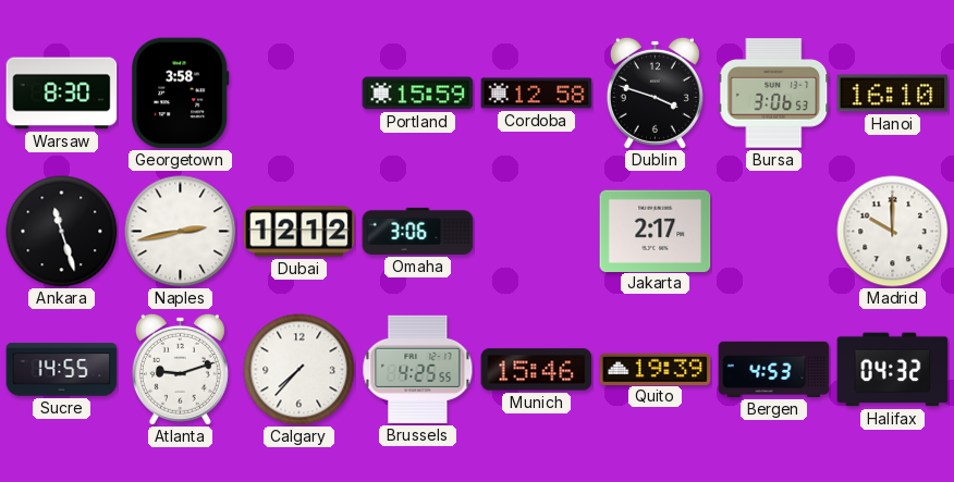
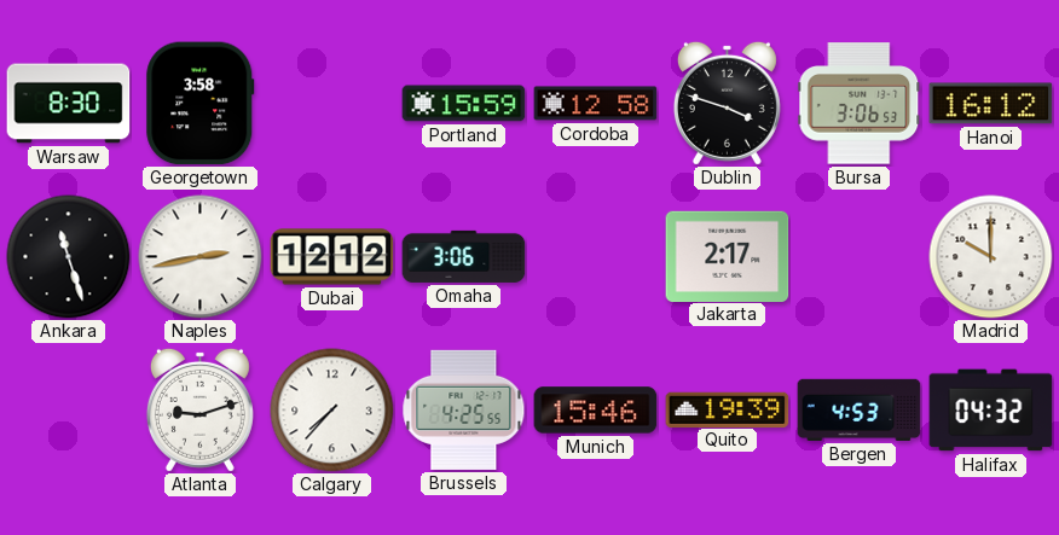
Hanoi: 16:10 -> 16:12 (991, 104)
Sucre: 14:55 -> none (62, 370)
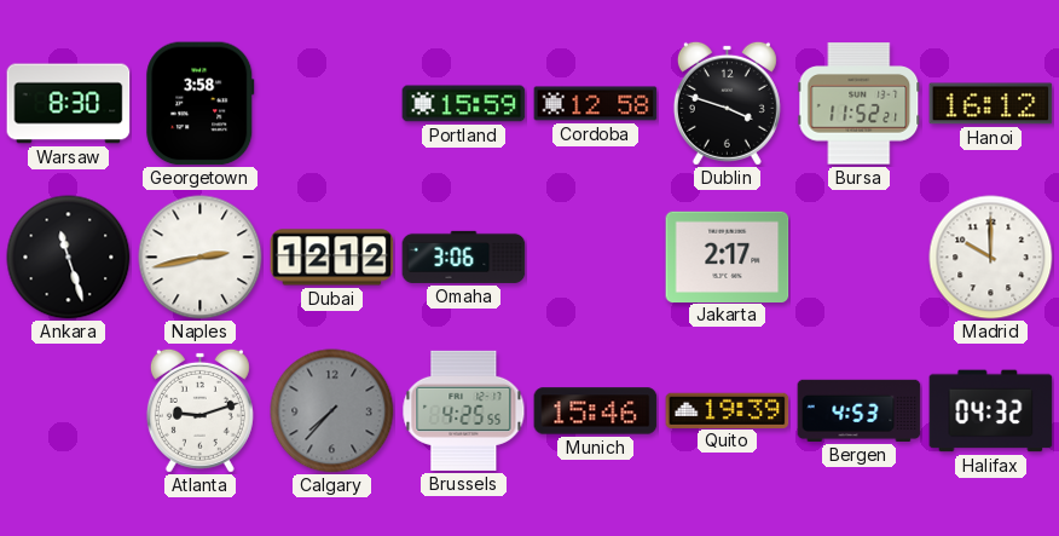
Bursa: 3:06 -> 11:52 (860, 104)
Calgary dial: white -> grey (332, 411)
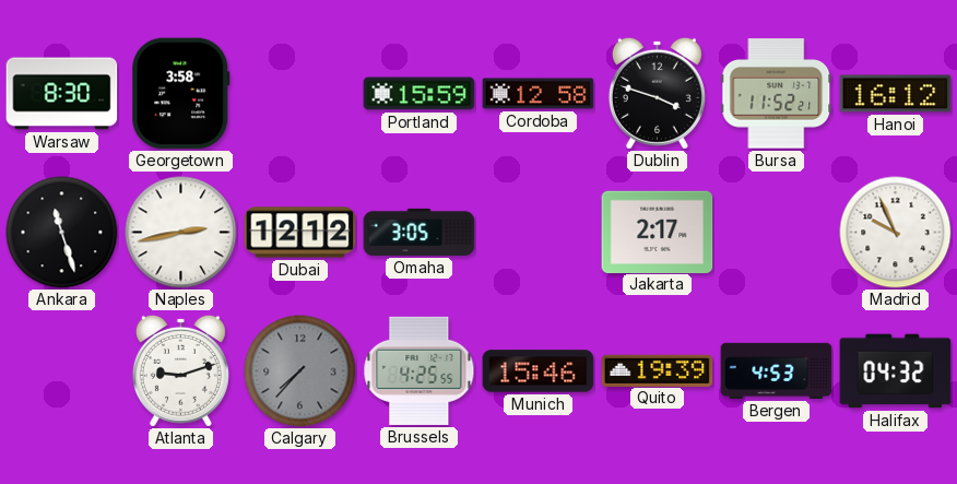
Omaha: 3:06 -> 3:05 (420, 232)
Madrid: 10:00 -> 9:56 (896, 233)
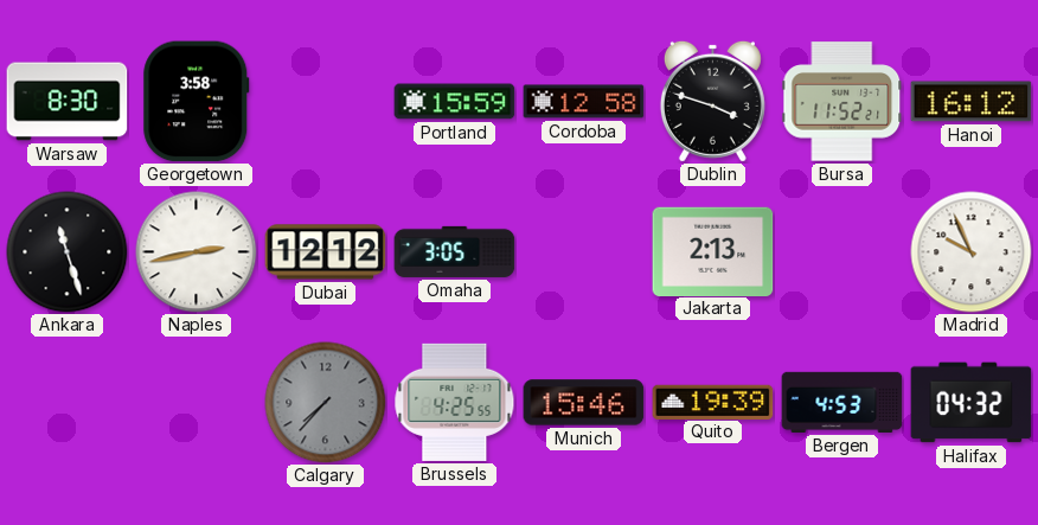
Jakarta: 2:17 -> 2:13 (713, 251)
Atlanta: 9:12 -> none (180, 370)
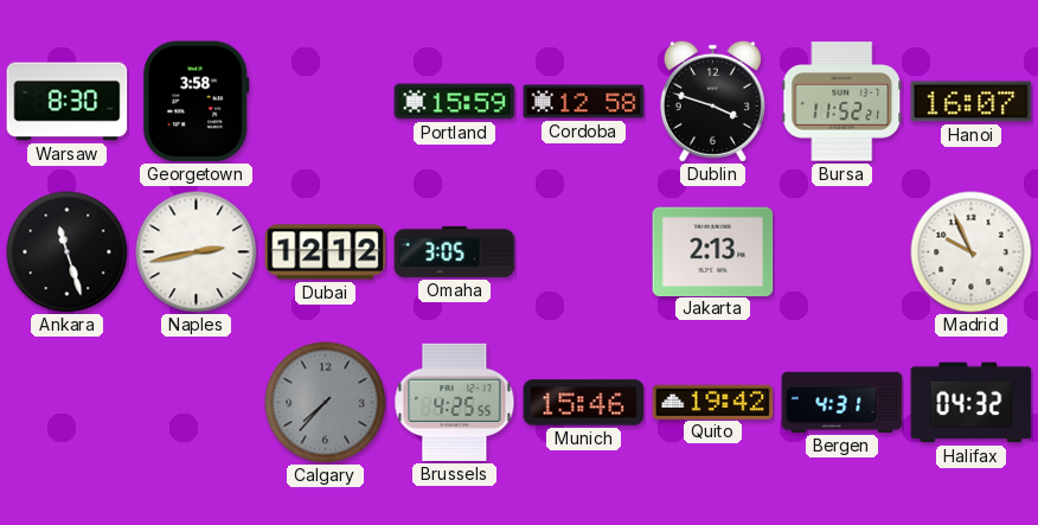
Hanoi: 16:12 -> 16:07 (972, 102)
Quito: 19:39 -> 19:42 (713, 402)
Bergen: 4:53 -> 4:31 (842, 402)
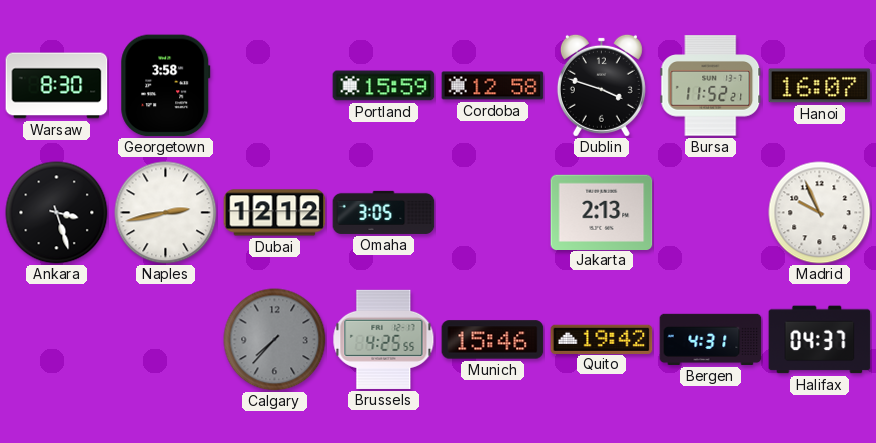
Ankara: 11:27 -> 3:27 (57, 213)
Halifax: 04:32 -> 04:37 (820, 340)
